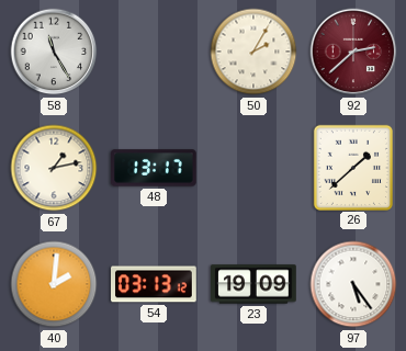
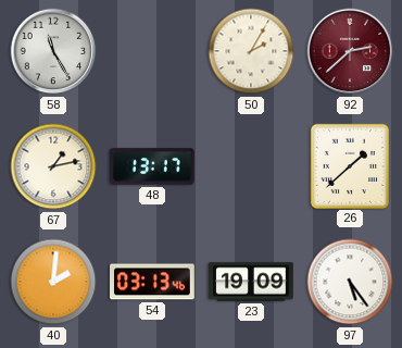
54: 03:13:12 -> 03:13:46 (153, 282)
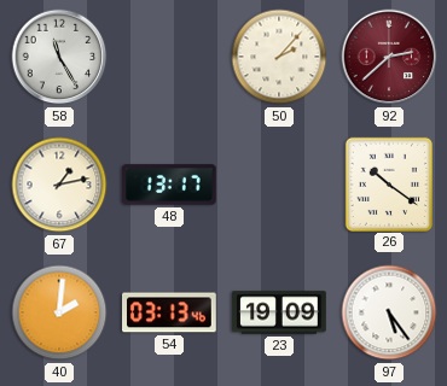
50: 2:05 -> 2:07 (279, 57)
26: 1:38 -> 10:21 (389, 183)
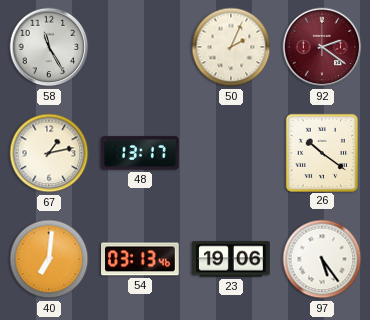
50: 2:07 -> 2:04 (231, 47)
92: 2:38 -> 2:21 (322, 47)
40: 2:01 -> 7:01 (49, 259)
23: 19:09 -> 19:06 (231, 259)
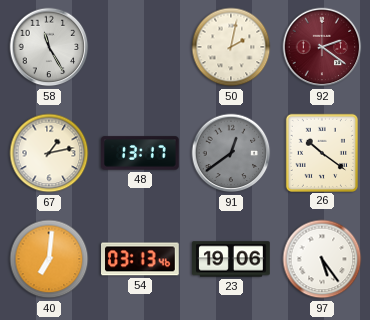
50: 2:04 -> 2:02 (231, 47)
91: none -> 12:39 (231, 153)
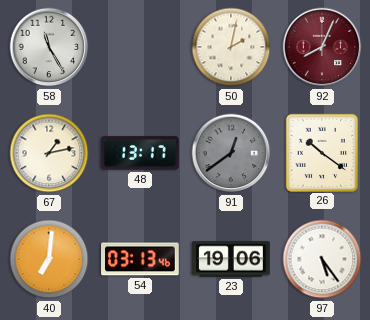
92: 2:21 -> 8:04 (322, 47)
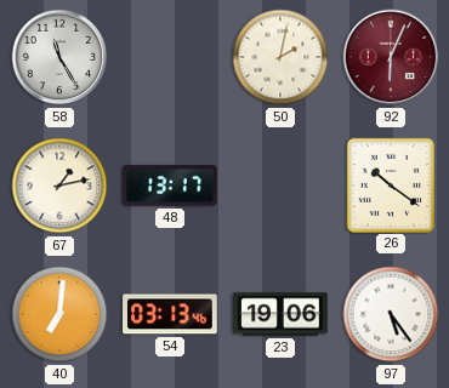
92: 8:04 -> 6:04 (391, 57)
91: 12:39 -> none (231, 153)
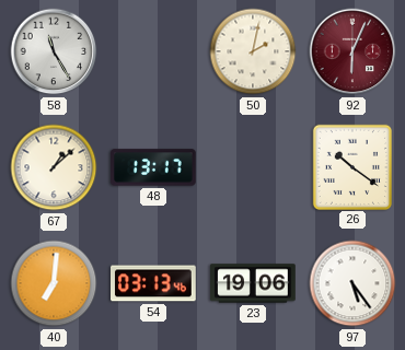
67: 1:13 -> 1:08 (54, 167)
